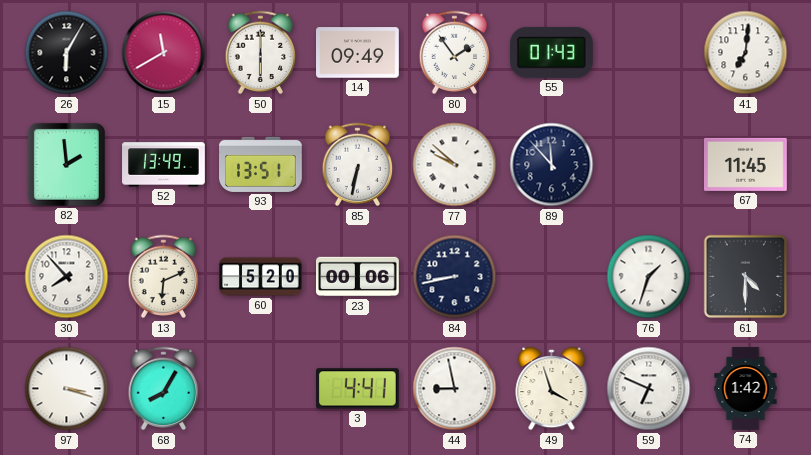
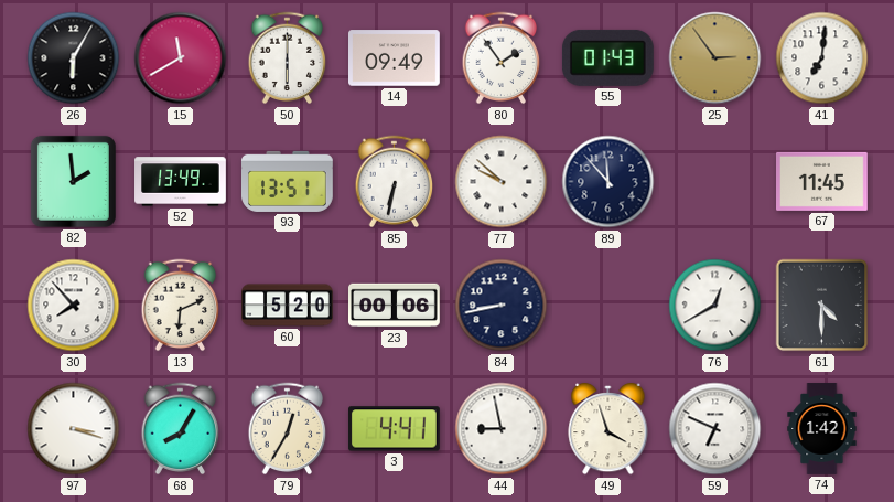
25: none -> 2:54 (715, 58)
76: 1:33 -> 12:40 (715, 306)
79: none -> 12:35 (288, 429)
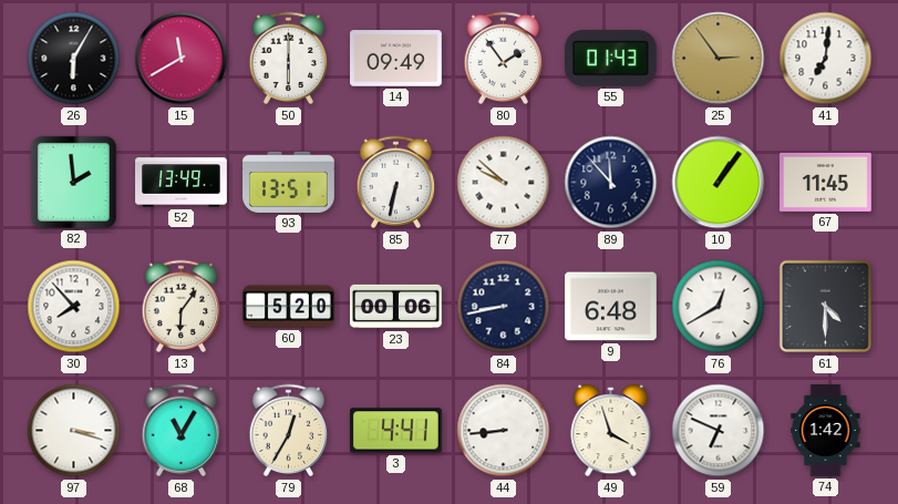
10: none -> 1:06 (719, 183)
13: 6:11 -> 6:06 (182, 307)
9: none -> 6:48 (611, 307)
68: 8:05 -> 11:05 (182, 431)
44: 8:58 -> 8:44 (504, 431)
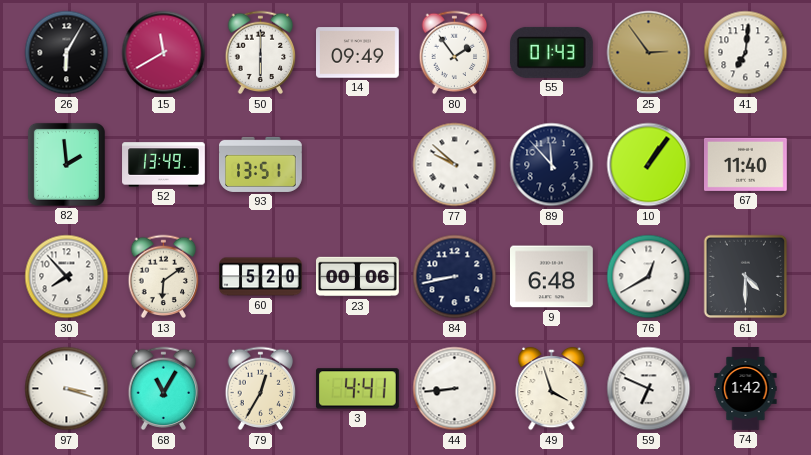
85: 6:32 -> none (396, 183)
67: 11:45 -> 11:40 (746, 164)
13: 6:06 -> 6:09 (164, 277)
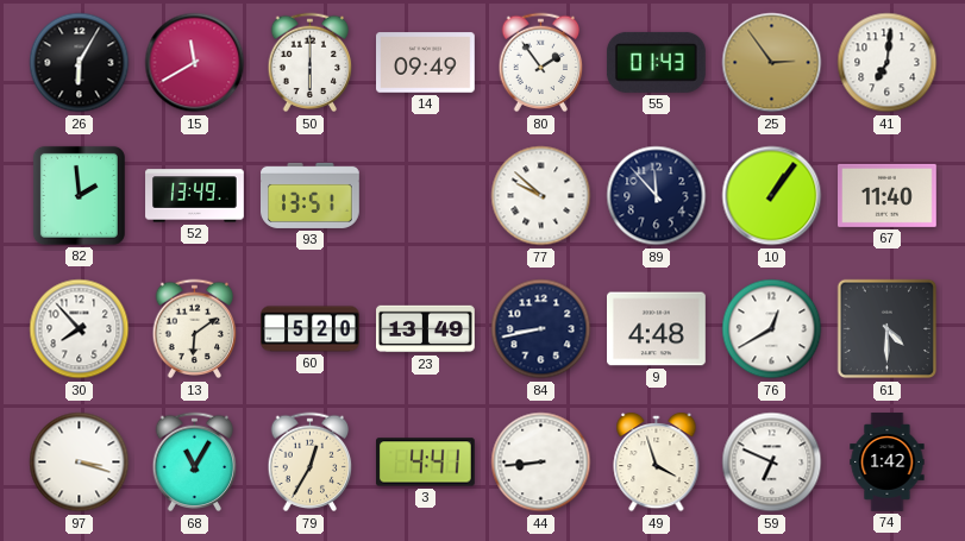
23: 00:06 -> 13:49 (426, 329)
9: 6:48 -> 4:48 (657, 329)
